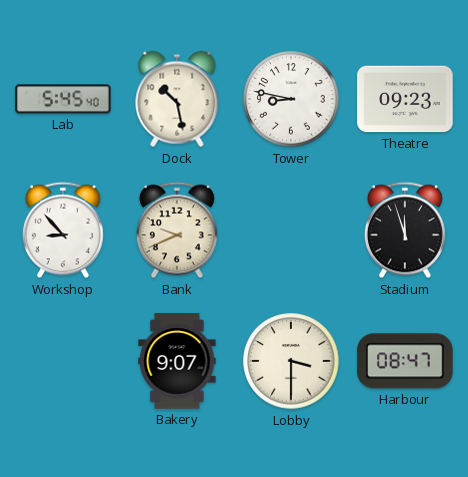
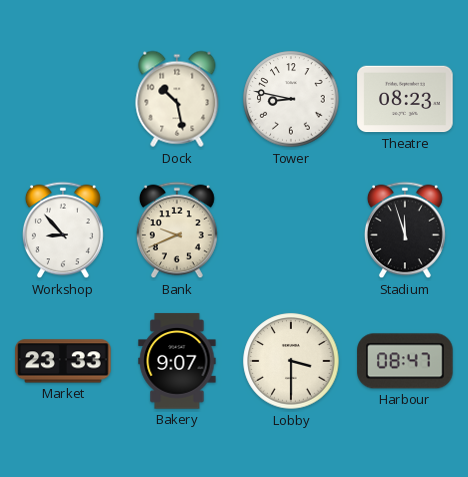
Lab: 5:45 -> none (63, 99)
Theatre: 09:23 -> 08:23 (405, 99)
Market: none -> 23:33 (63, 361)
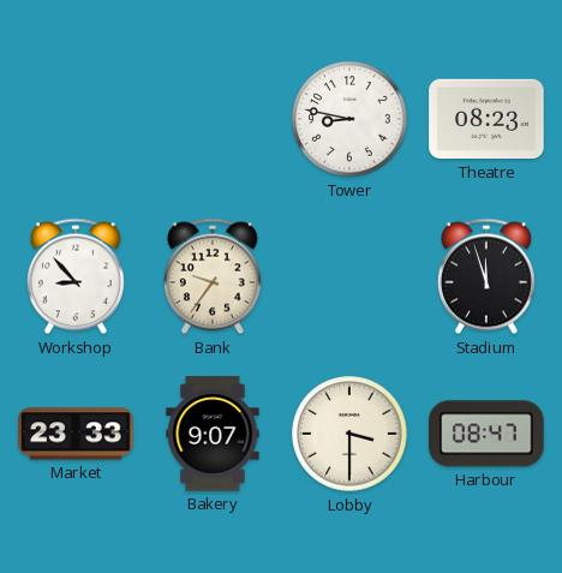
Dock: 10:28 -> none (177, 99)
Bank: 9:41 -> 9:36 (213, 276)
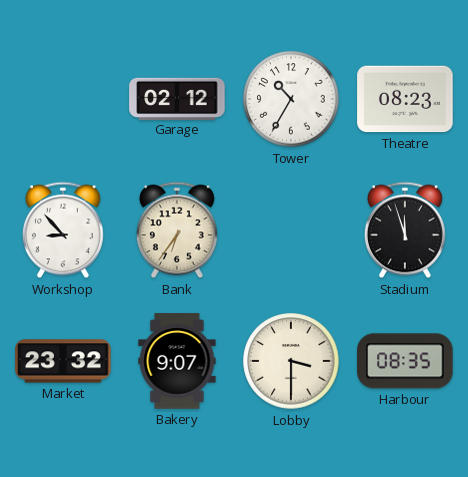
Garage: none -> 02:12 (177, 98)
Tower: 8:47 -> 10:35 (291, 99)
Bank: 9:36 -> 6:36 (177, 230)
Market: 23:33 -> 23:32 (63, 361)
Harbour: 08:47 -> 08:35 (405, 361)
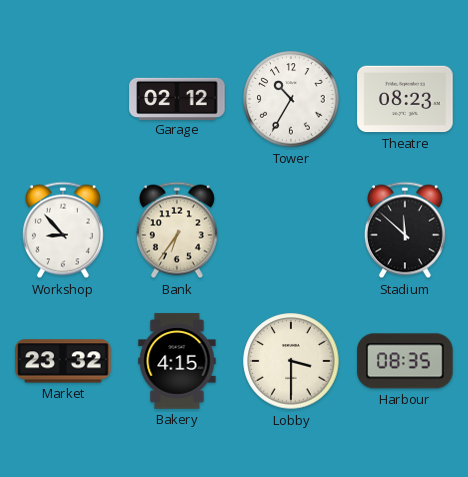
Stadium: 11:57 -> 11:52 (405, 230)
Bakery: 9:07 -> 4:15 (177, 361)
